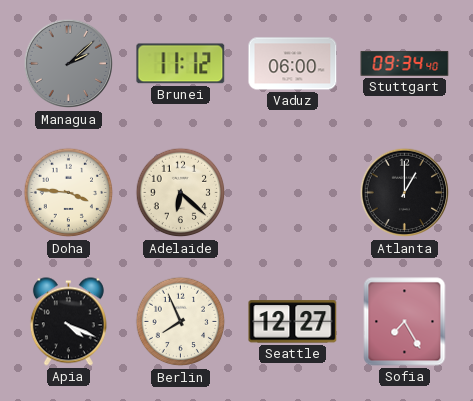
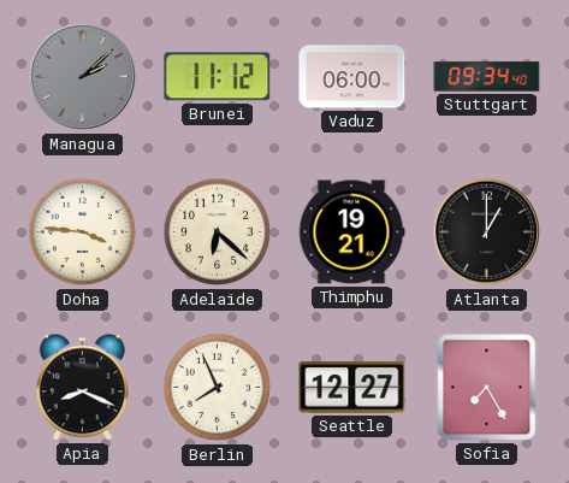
Thimphu: none -> 19:21 (351, 232)
Apia: 4:19 -> 8:19 (82, 388)
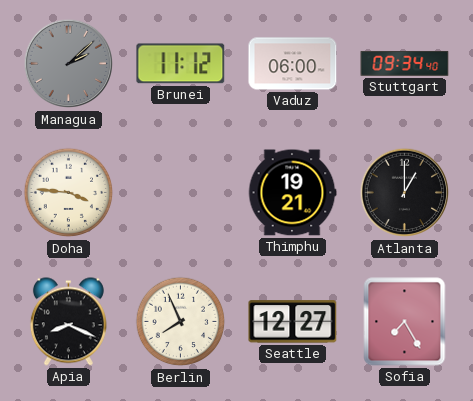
Adelaide: 6:22 -> none (218, 232)
